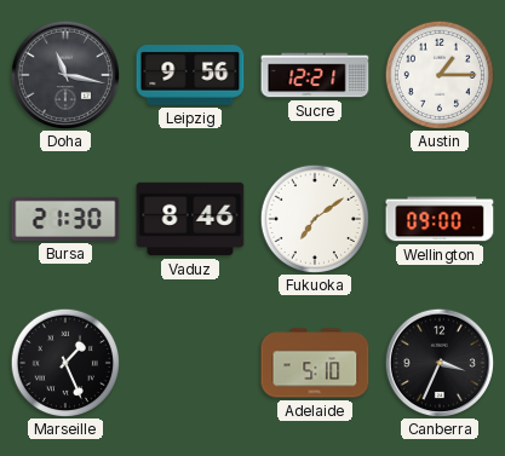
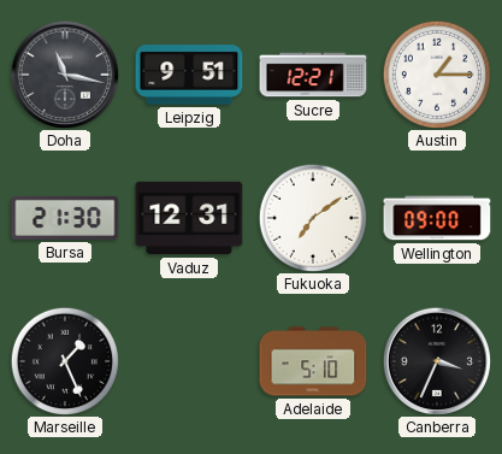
Leipzig: 9:56 -> 9:51 (189, 75)
Vaduz: 8:46 -> 12:31 (189, 218)
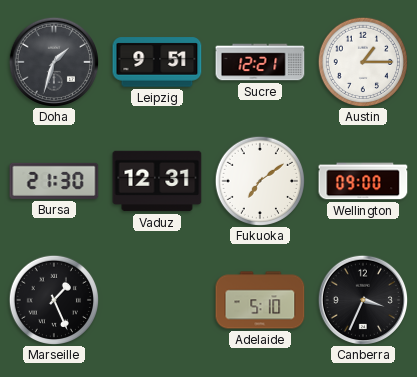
Doha: 11:17 -> 1:33 (53, 61)
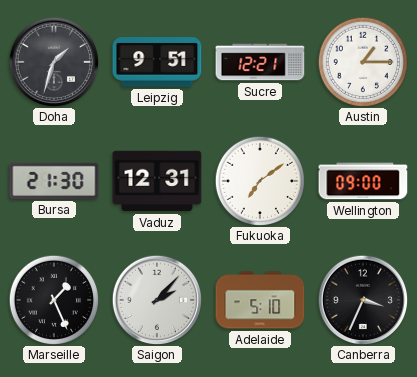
Saigon: none -> 2:07 (156, 299)
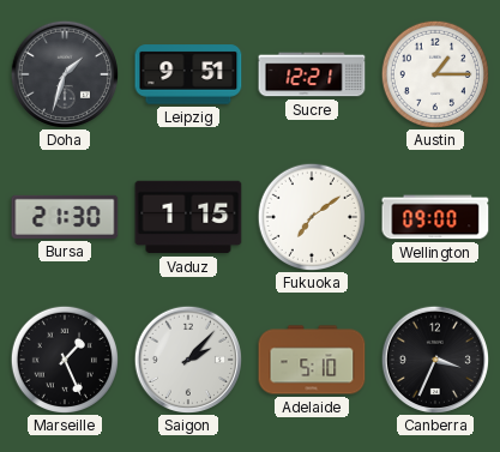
Vaduz: 12:31 -> 1:15 (188, 217)
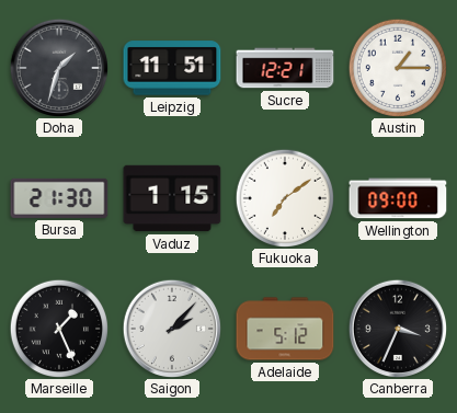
Leipzig: 9:51 -> 11:51 (172, 68)
Adelaide: 5:10 -> 5:12 (285, 329)
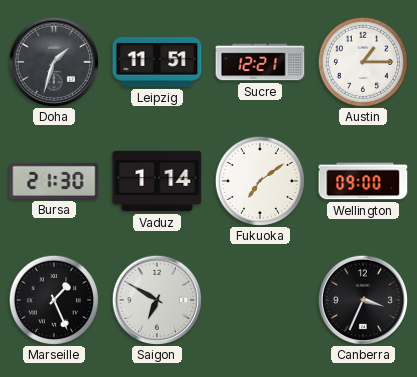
Vaduz: 1:15 -> 1:14 (157, 181)
Saigon: 2:07 -> 6:50 (156, 299)
Adelaide: 5:12 -> none (285, 329)
